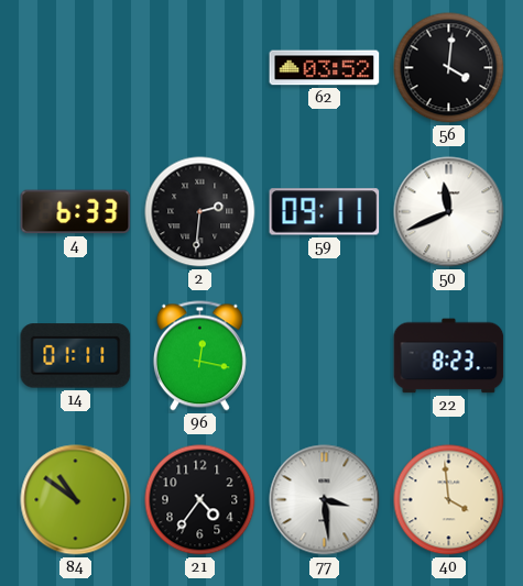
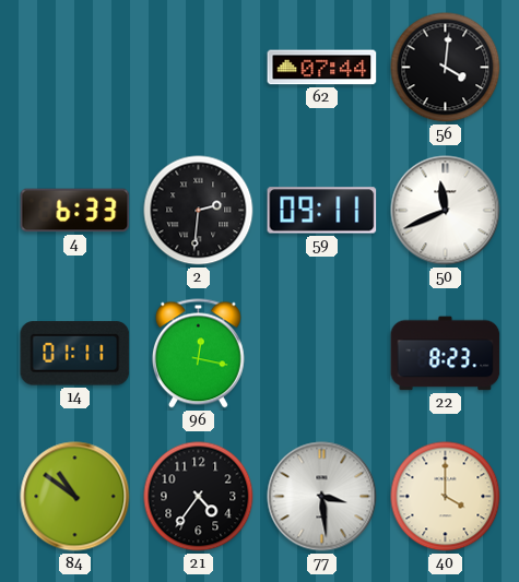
62: 03:52 -> 07:44 (322, 68)
40: 3:59 -> 4:00 (446, 497)
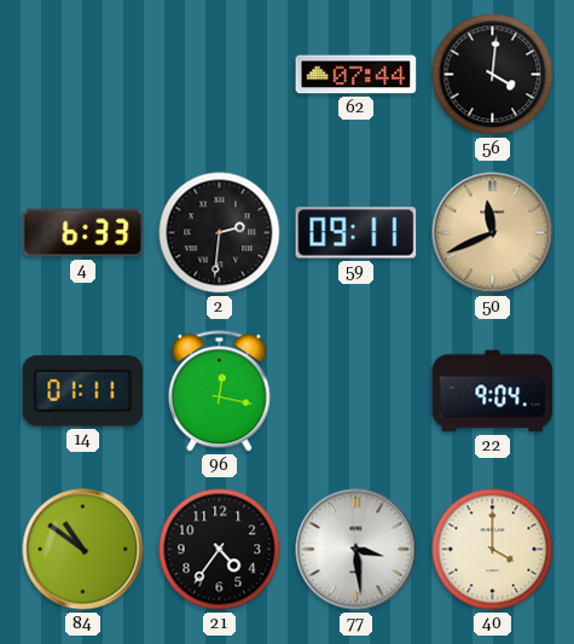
50 dial: white -> champagne (493, 233)
22: 8:23 -> 9:04 (493, 391)
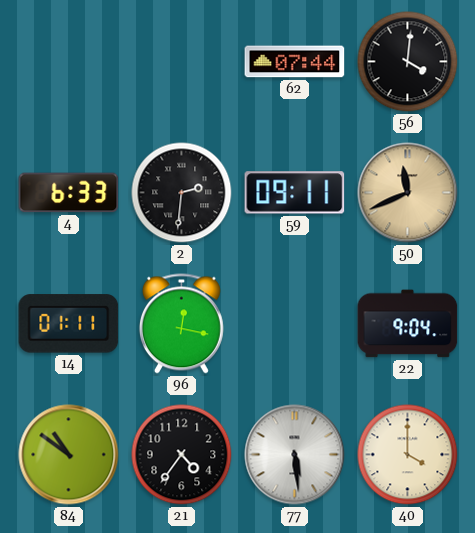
77: 3:29 -> 5:29 (295, 455)
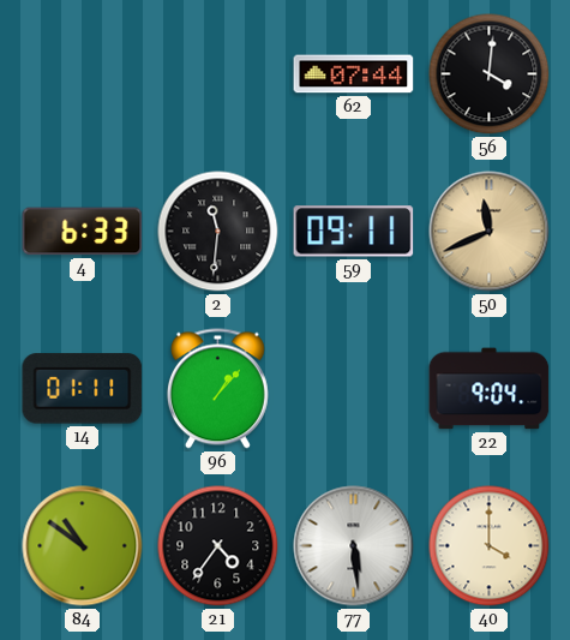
2: 2:31 -> 11:31 (218, 232)
96: 12:17 -> 1:07 (217, 389)
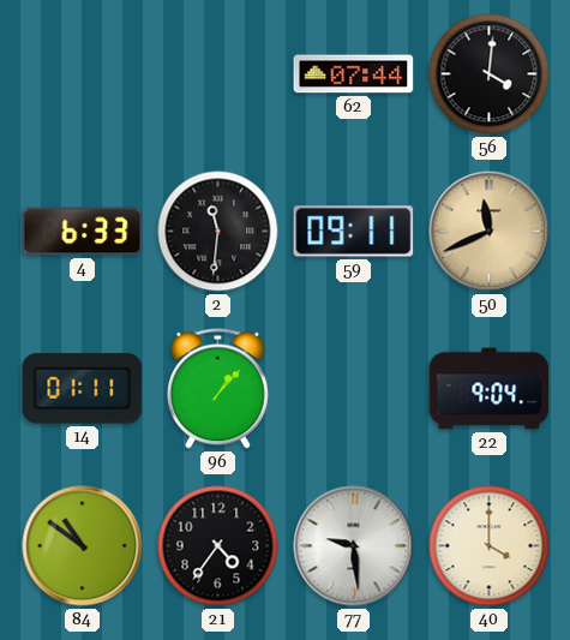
77: 5:29 -> 9:29 (354, 546)
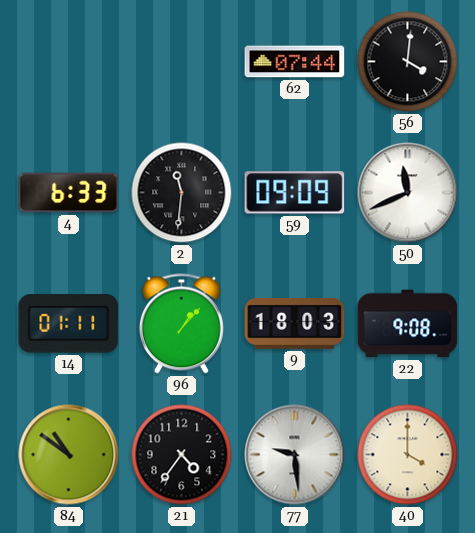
59: 09:11 -> 09:09 (295, 193)
50 dial: champagne -> white (408, 193)
9: none -> 18:03 (295, 323)
22: 9:04 -> 9:08 (408, 324)
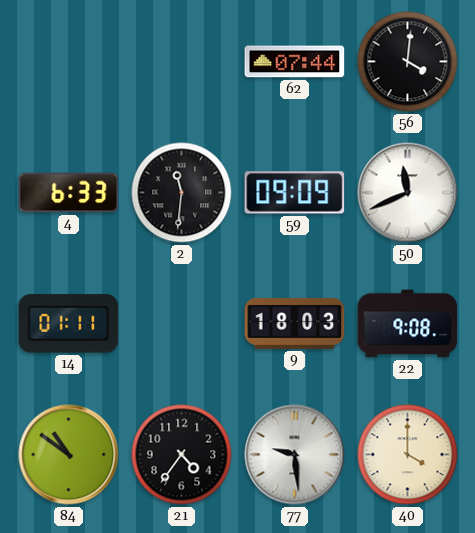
96: 1:07 -> none (181, 324)
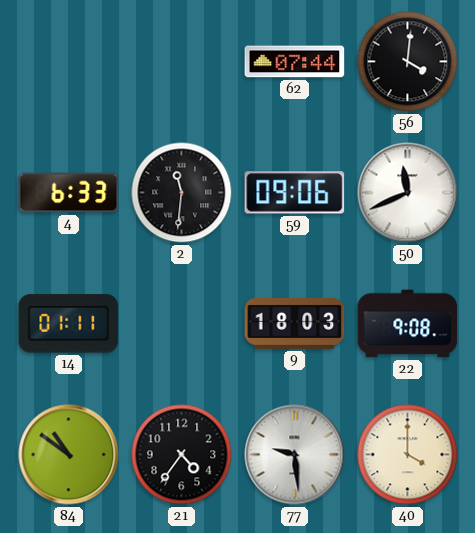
59: 09:09 -> 09:06 (295, 193)
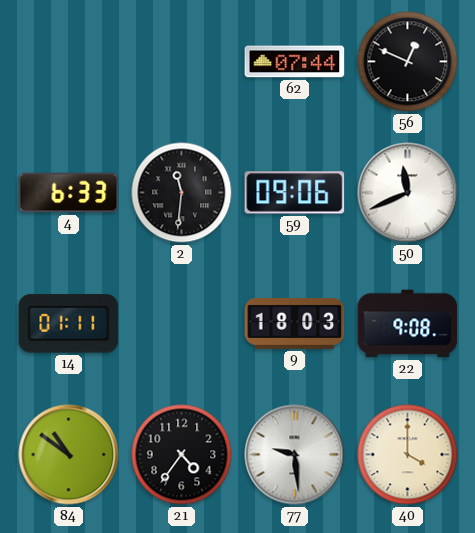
56: 4:01 -> 12:49 (408, 62)
